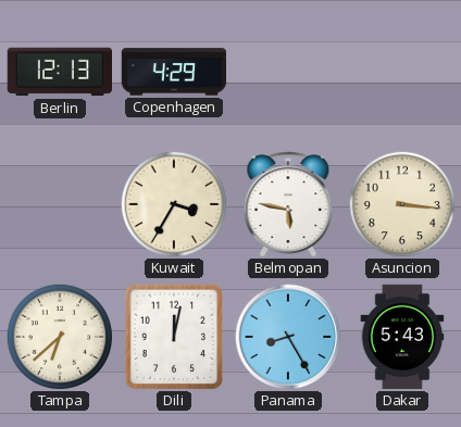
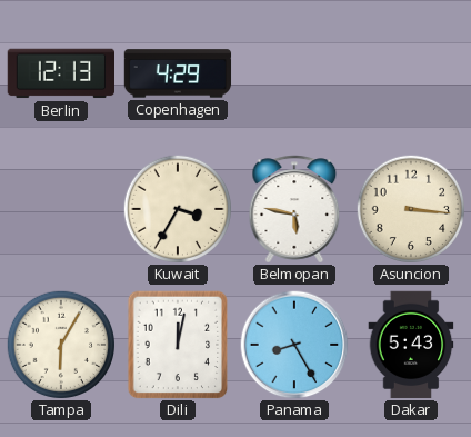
Tampa: 6:38 -> 6:05 (60, 344)
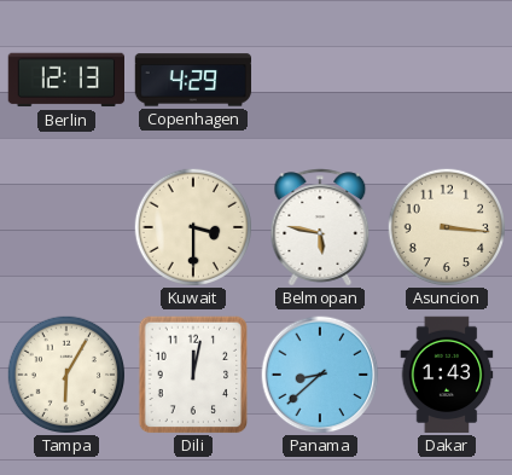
Kuwait: 3:35 -> 3:30 (192, 226)
Panama: 8:25 -> 8:38 (320, 375)
Dakar: 5:43 -> 1:43 (447, 375)
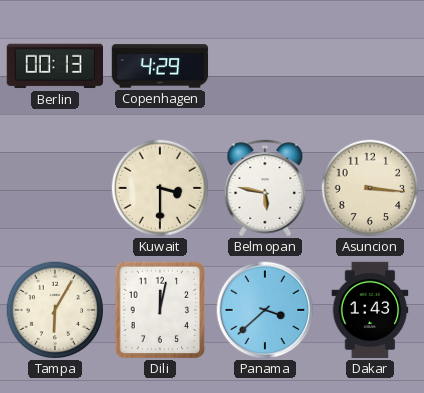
Berlin: 12:13 -> 00:13 (54, 66)
Panama: 8:38 -> 3:38 (265, 310)
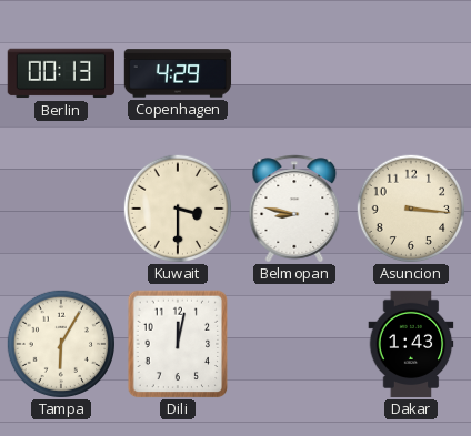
Belmopan: 5:47 -> 8:47 (294, 209)
Panama: 3:38 -> none (265, 310)
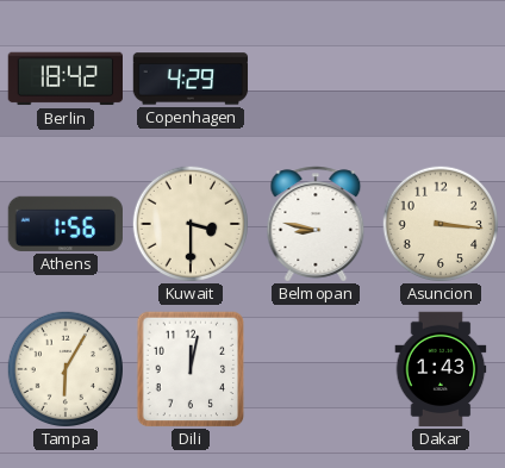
Berlin: 00:13 -> 18:42 (64, 79)
Athens: none -> 1:56 (64, 224)
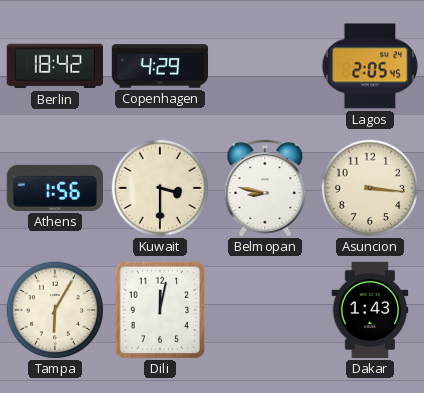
Lagos: none -> 2:05 (370, 66)
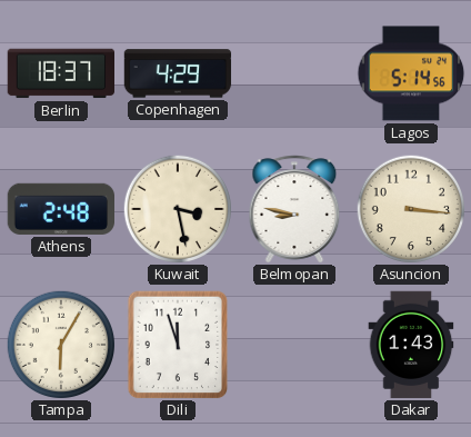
Berlin: 18:42 -> 18:37 (60, 73)
Lagos: 2:05 -> 5:14 (411, 73)
Athens: 1:56 -> 2:48 (60, 209)
Kuwait: 3:30 -> 3:28 (177, 208)
Dili: 12:02 -> 11:57 (178, 345)
